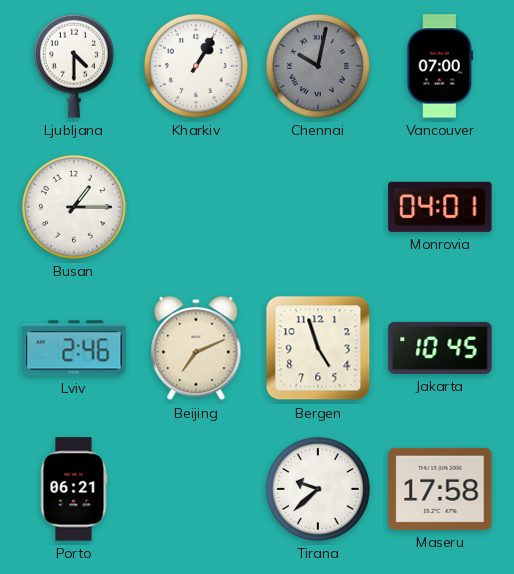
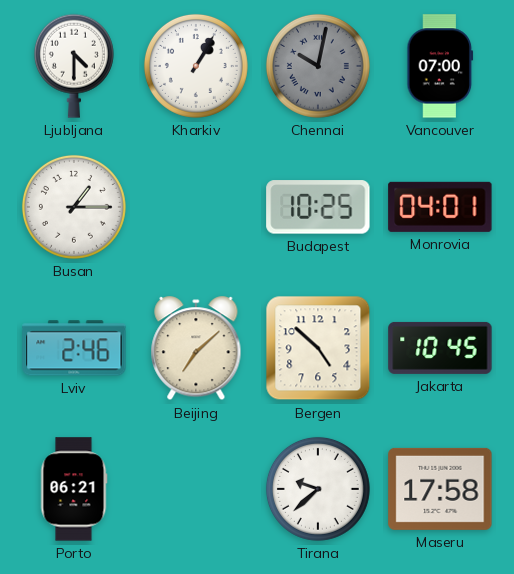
Budapest: none -> 10:25 (318, 207)
Beijing: 7:11 -> 7:08 (196, 349)
Bergen: 4:57 -> 4:52 (318, 348)
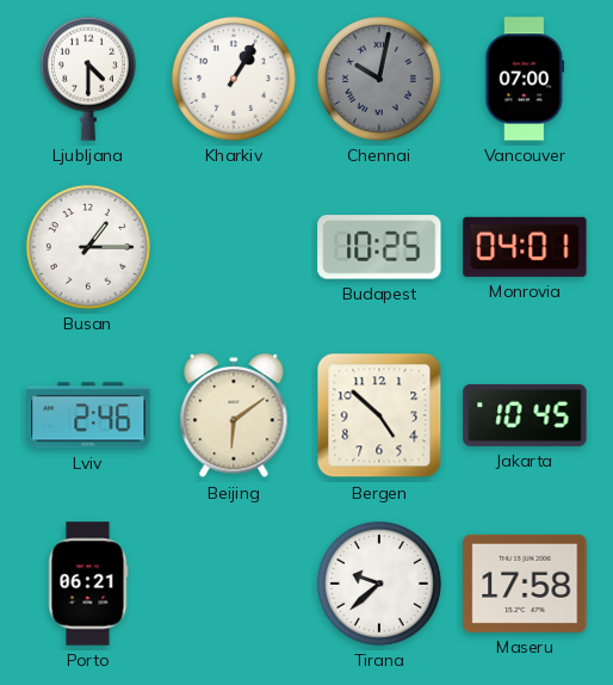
Beijing: 7:08 -> 6:09 (234, 416)
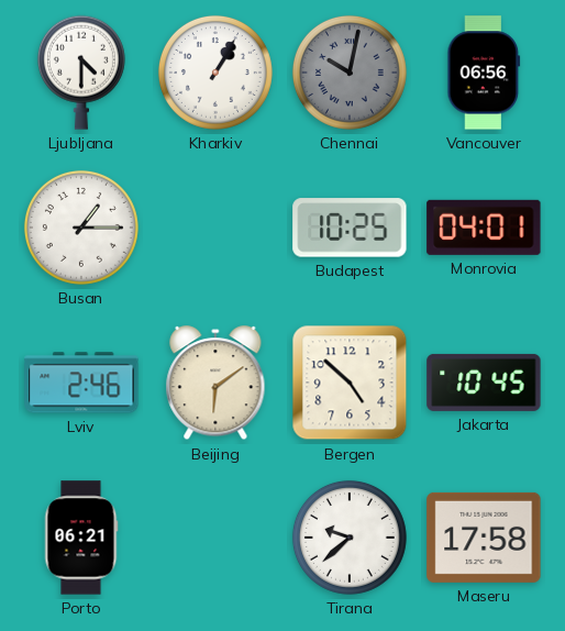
Vancouver: 07:00 -> 06:56 (484, 73)
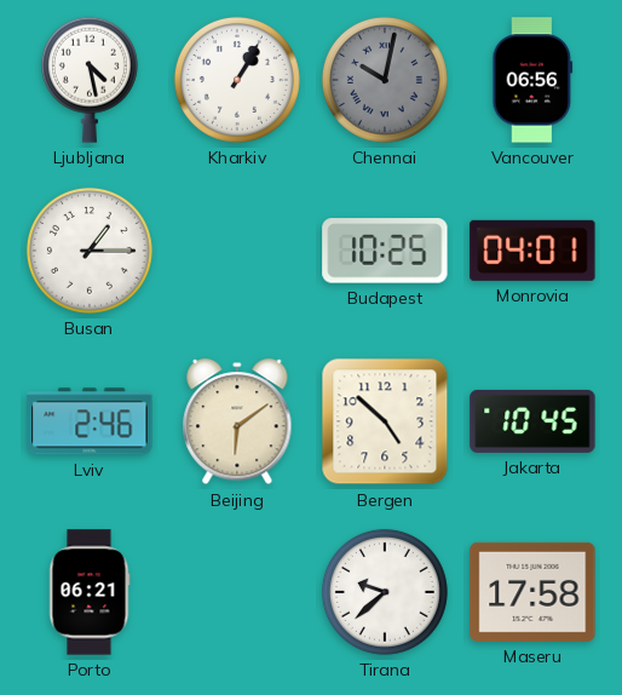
Ljubljana: 4:30 -> 4:28 (90, 80)
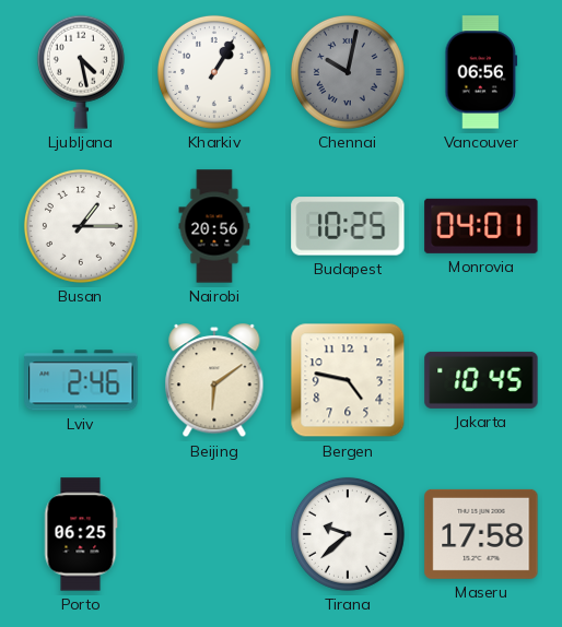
Nairobi: none -> 20:56 (214, 226)
Bergen: 4:52 -> 4:47 (348, 380)
Porto: 06:21 -> 06:25 (81, 534)
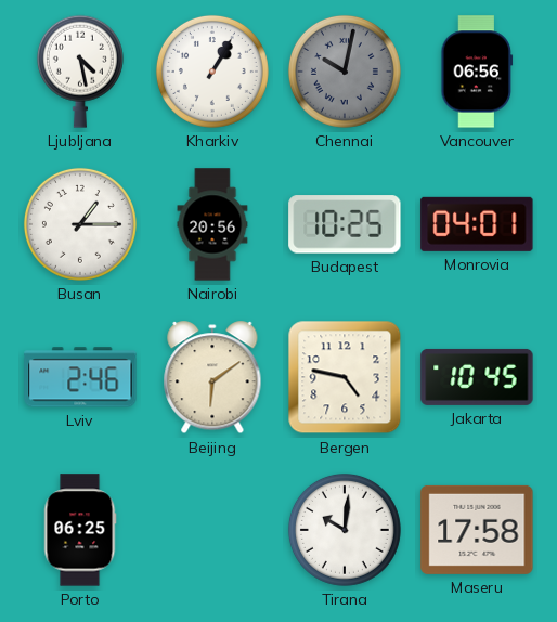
Tirana: 9:38 -> 10:01 (345, 530)
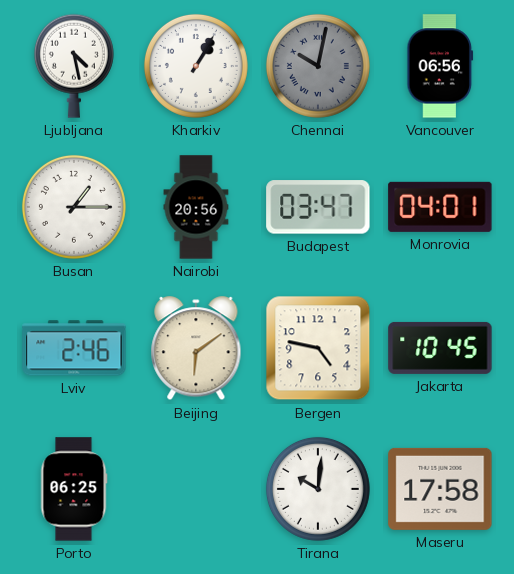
Budapest: 10:25 -> 03:47 (318, 207)
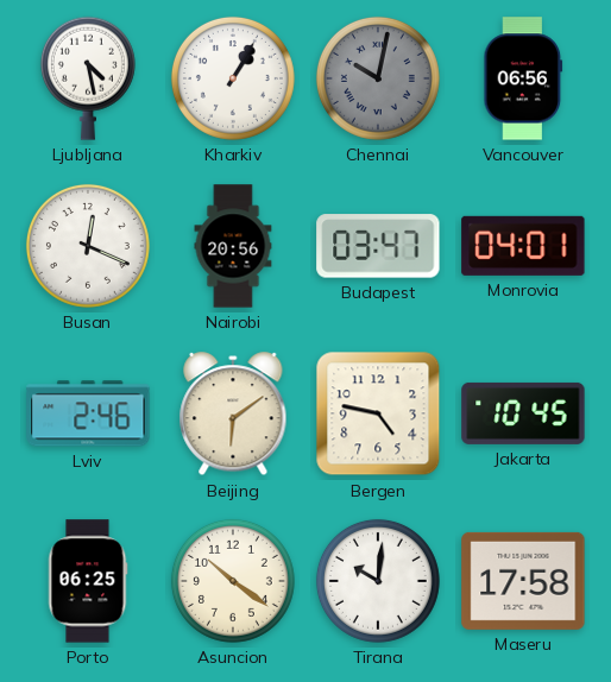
Busan: 1:15 -> 12:19 (88, 246)
Asuncion: none -> 10:21 (233, 581)
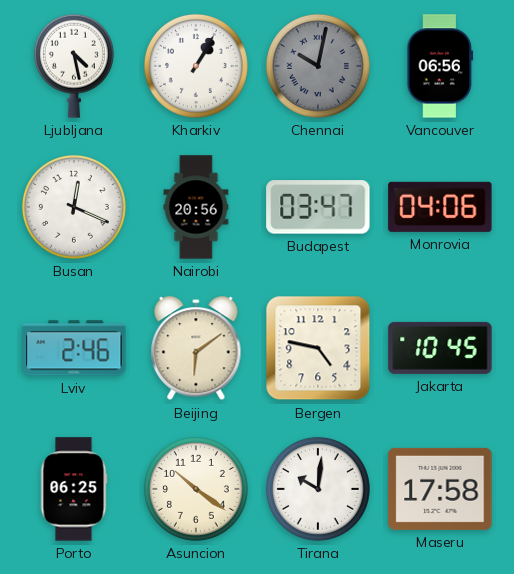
Monrovia: 04:01 -> 04:06 (440, 207)
